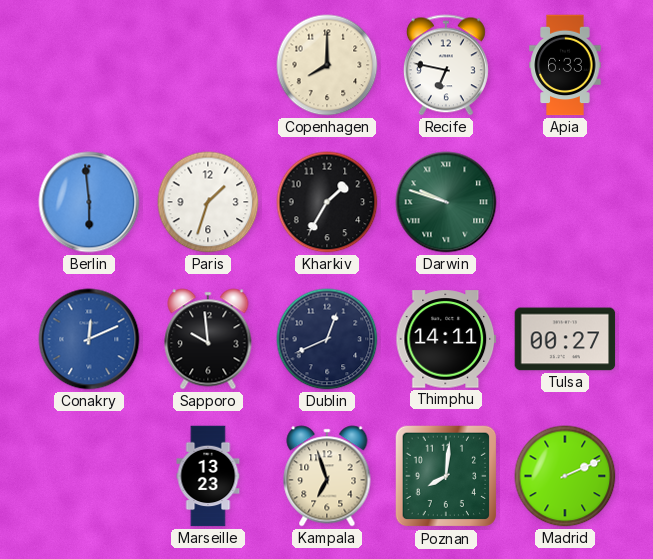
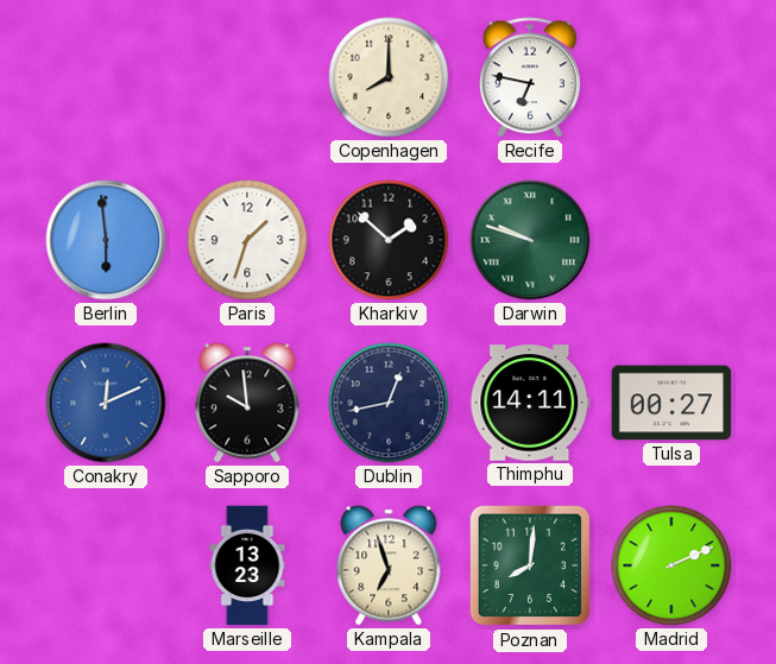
Apia: 6:33 -> none (565, 65)
Kharkiv: 1:35 -> 1:52 (389, 240)
Dublin: 12:41 -> 12:43 (389, 403)
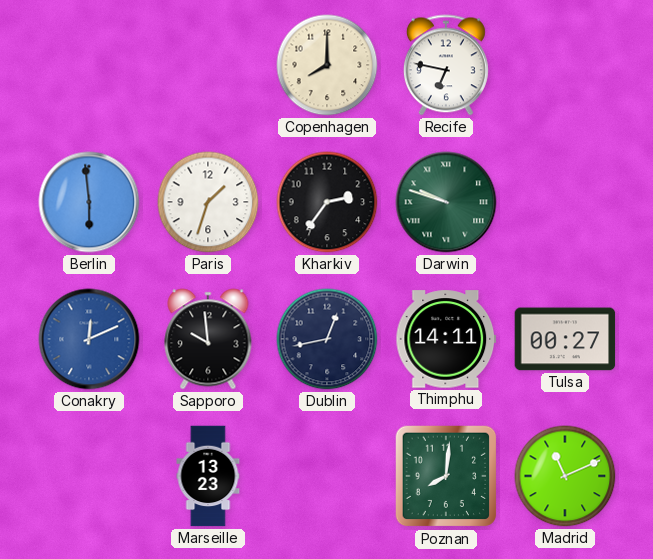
Kharkiv: 1:52 -> 2:36 (327, 202)
Kampala: 6:57 -> none (389, 565)
Madrid: 2:11 -> 11:11 (565, 476)
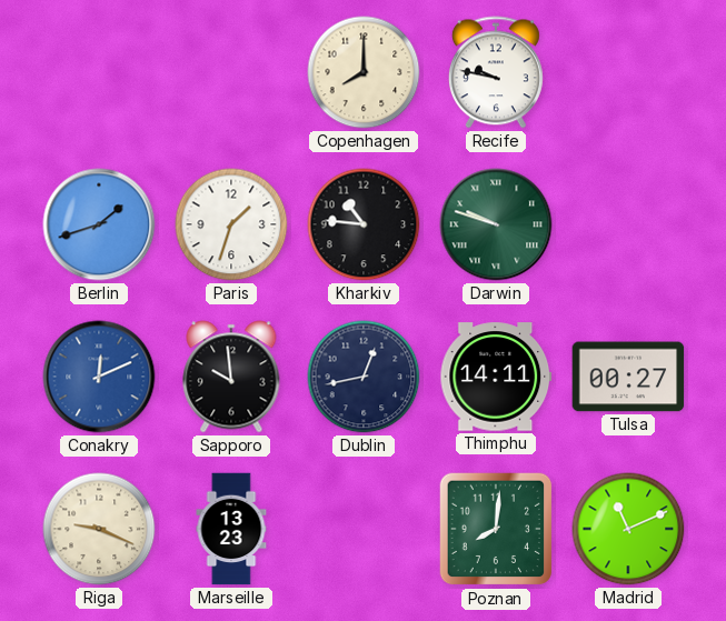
Recife: 6:47 -> 9:47 (496, 72)
Berlin: 5:59 -> 1:42 (99, 224)
Kharkiv: 2:36 -> 10:46 (364, 224)
Riga: none -> 9:19 (99, 529)
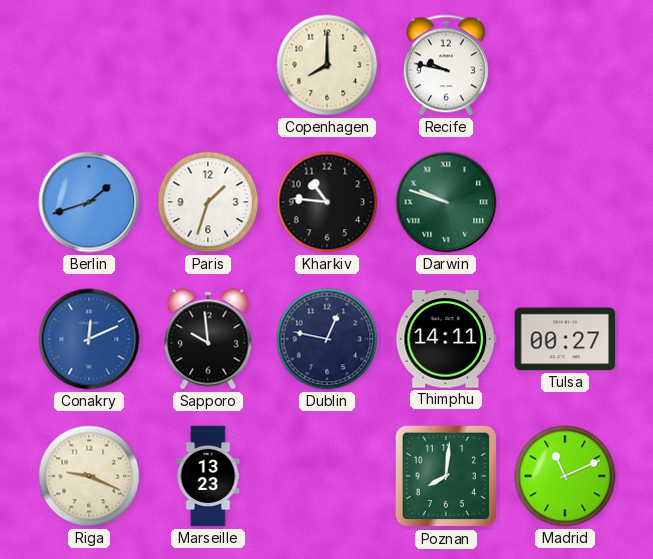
Dublin: 12:43 -> 12:47 (327, 339)
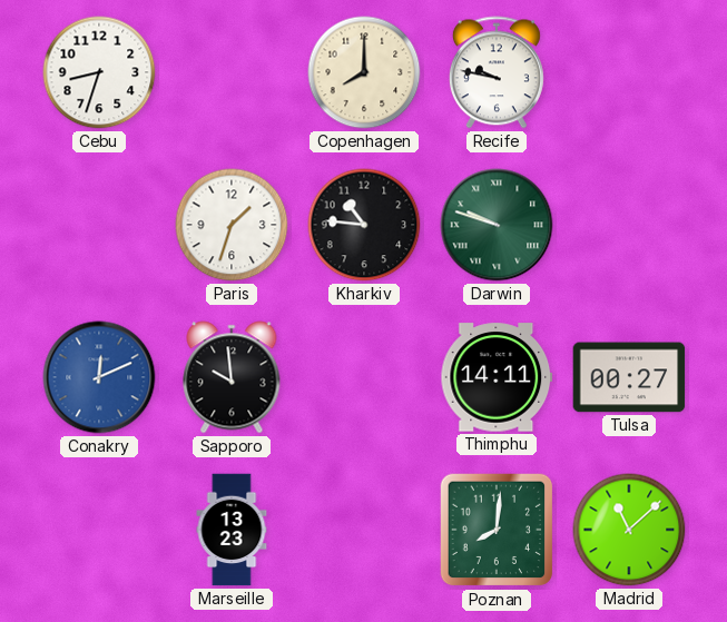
Cebu: none -> 8:33 (99, 72)
Berlin: 1:42 -> none (89, 202)
Dublin: 12:47 -> none (327, 339)
Riga: 9:19 -> none (89, 476)
Madrid: 11:11 -> 11:08 (629, 530)
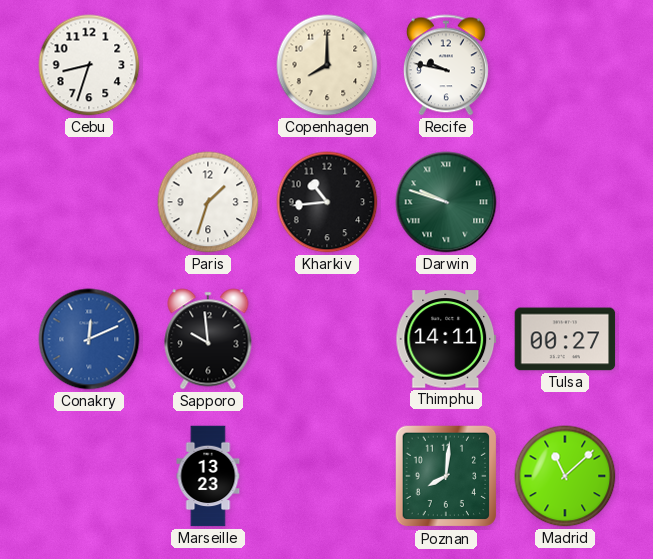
Kharkiv: 10:46 -> 10:44 (327, 202)
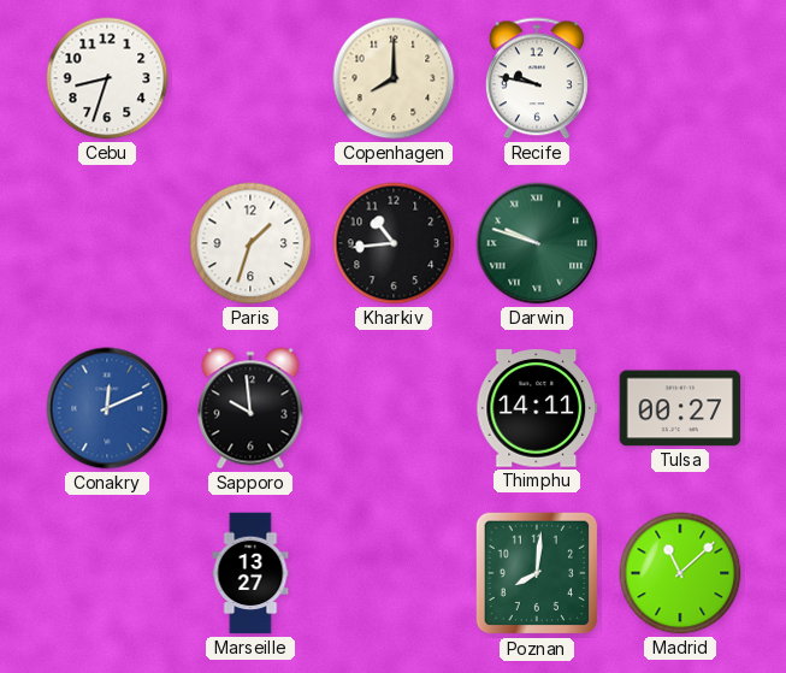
Marseille: 13:23 -> 13:27 (250, 573)
